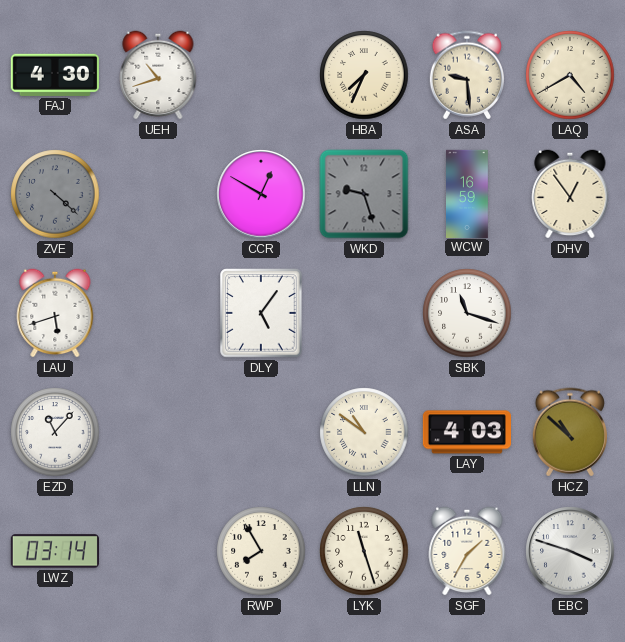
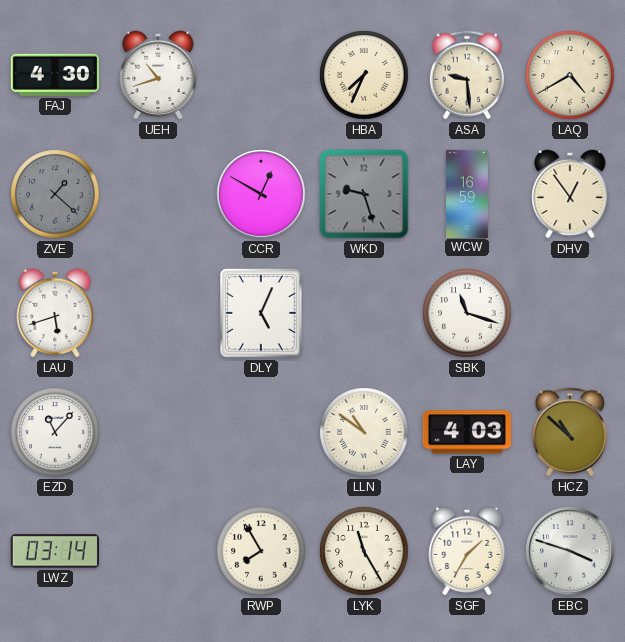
ZVE: 4:22 -> 1:22 (55, 194)
DLY: 5:06 -> 5:04 (261, 313)
LYK: 11:27 -> 11:25 (364, 551)
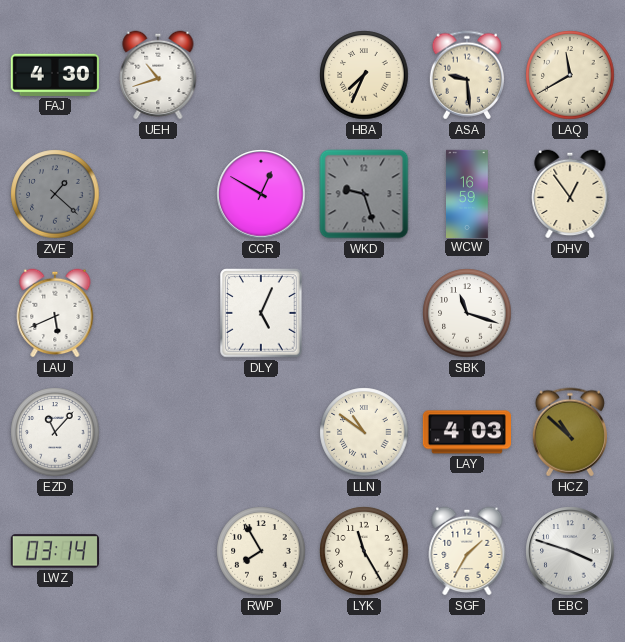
LAQ: 4:40 -> 11:40 (570, 75)
LAU: 5:42 -> 5:41 (55, 313)
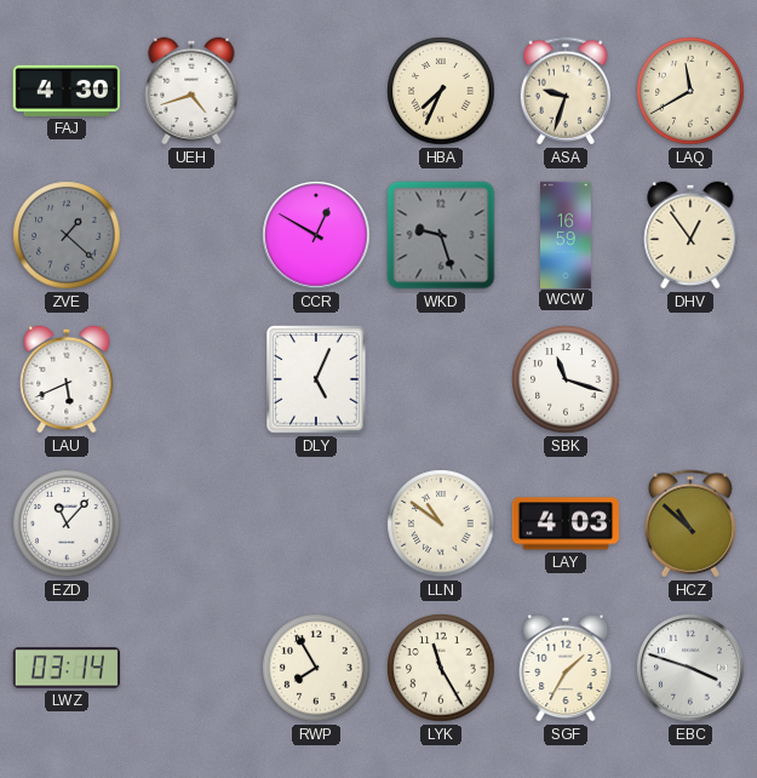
UEH: 10:42 -> 4:42 (191, 91)
ASA: 9:29 -> 9:33 (566, 91)
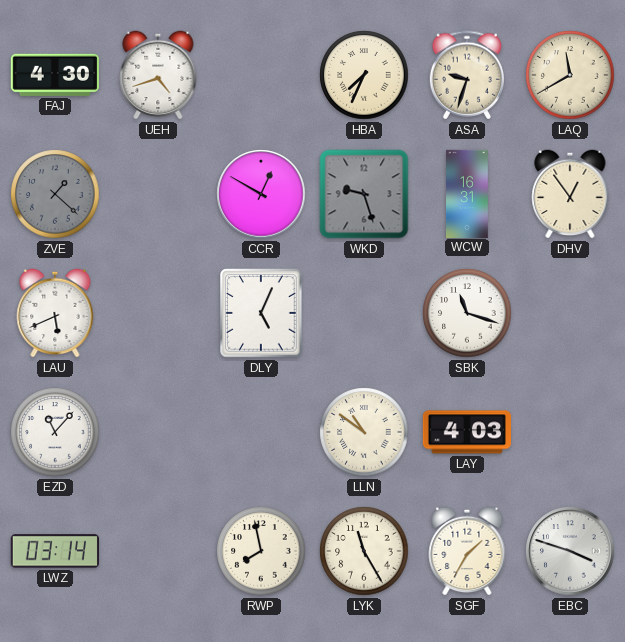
WCW: 16:59 -> 16:31 (468, 193)
HCZ: 10:52 -> none (690, 524)
RWP: 7:55 -> 7:58 (261, 551)
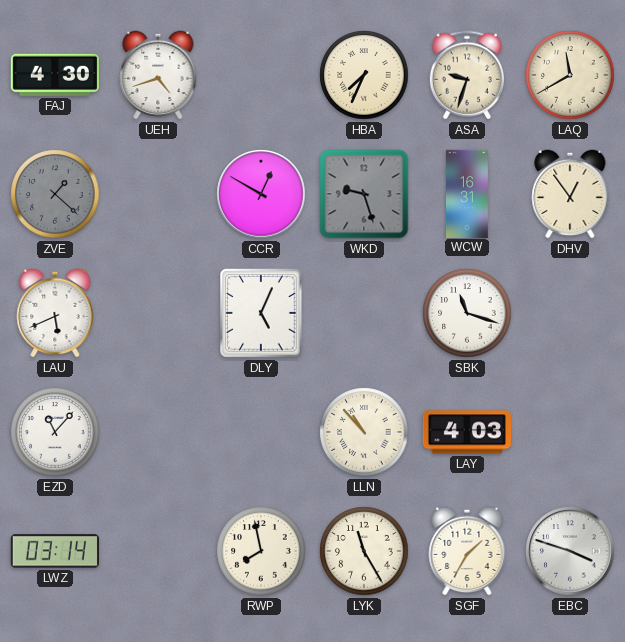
LLN: 10:51 -> 10:53 (364, 432)
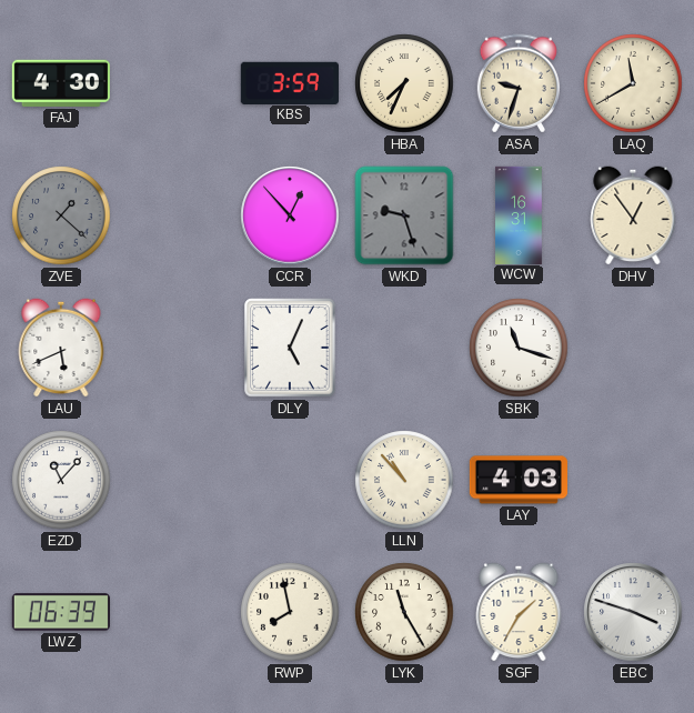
UEH: 4:42 -> none (158, 75)
KBS: none -> 3:59 (290, 82)
CCR: 12:50 -> 12:53 (290, 215)
LWZ: 03:14 -> 06:39 (61, 612)
